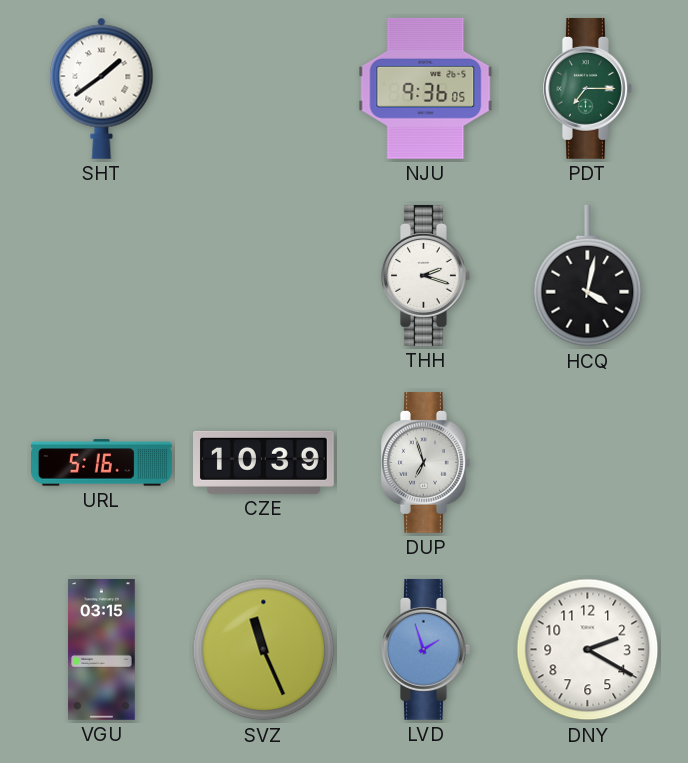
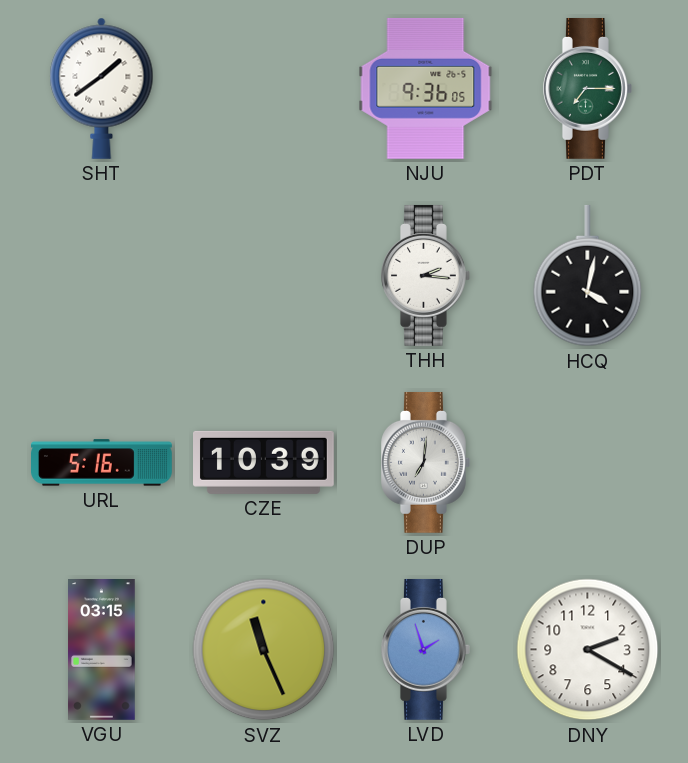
THH: 2:18 -> 2:16 (426, 275)
DUP: 6:57 -> 7:01 (426, 462)
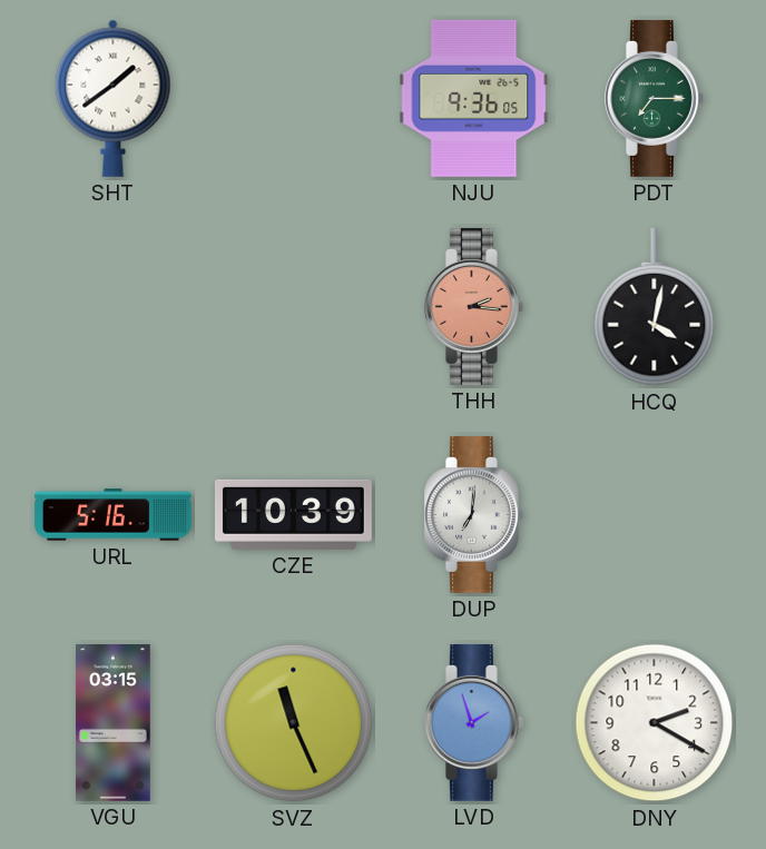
THH dial: white -> salmon (474, 306)
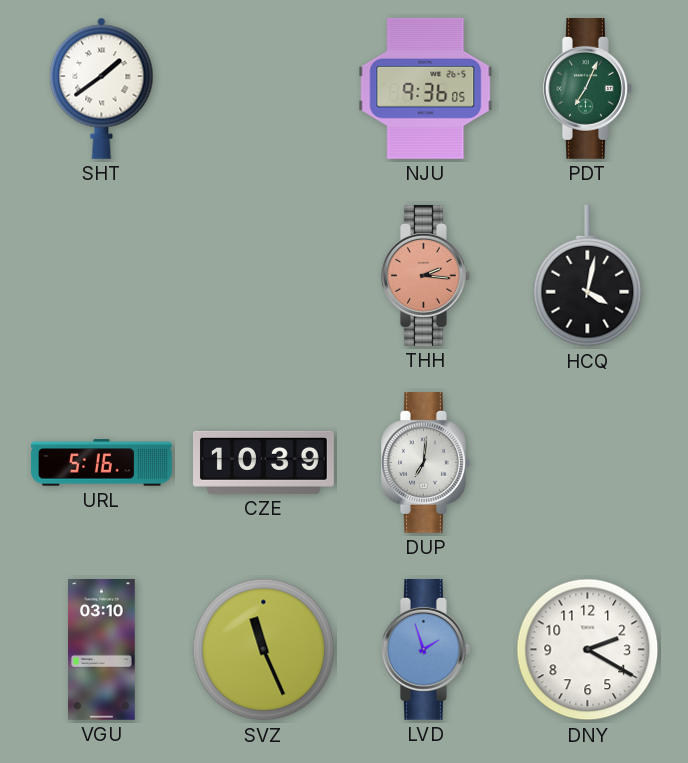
PDT: 7:15 -> 7:04 (588, 88)
VGU: 03:15 -> 03:10 (102, 650)
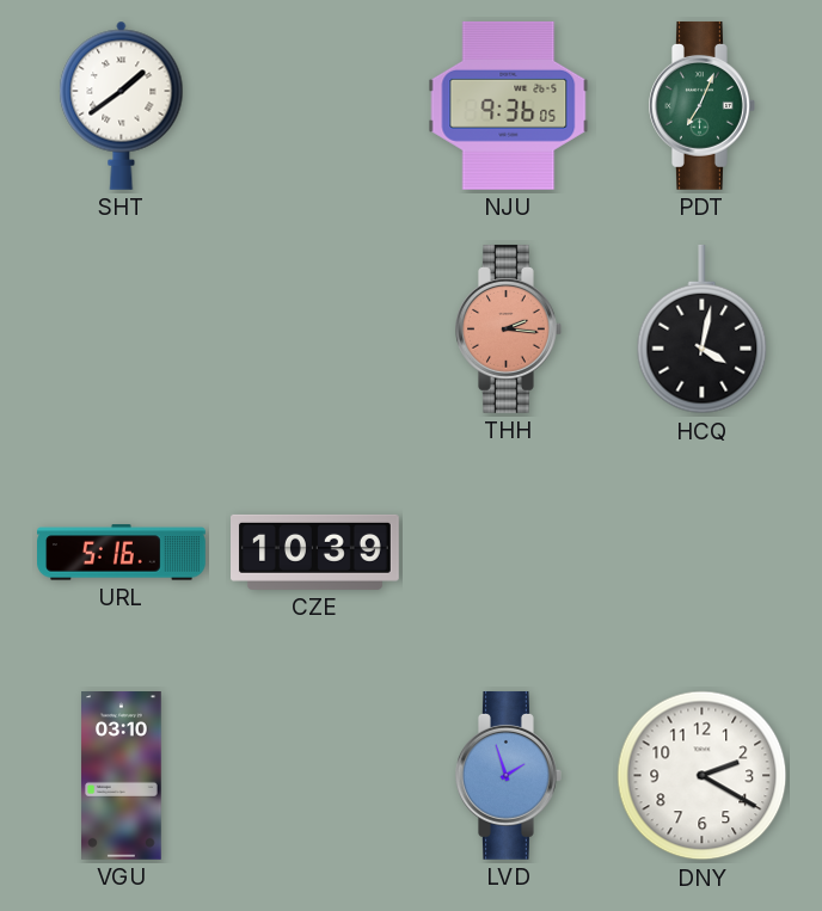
DUP: 7:01 -> none (426, 462)
SVZ: 11:26 -> none (264, 650)
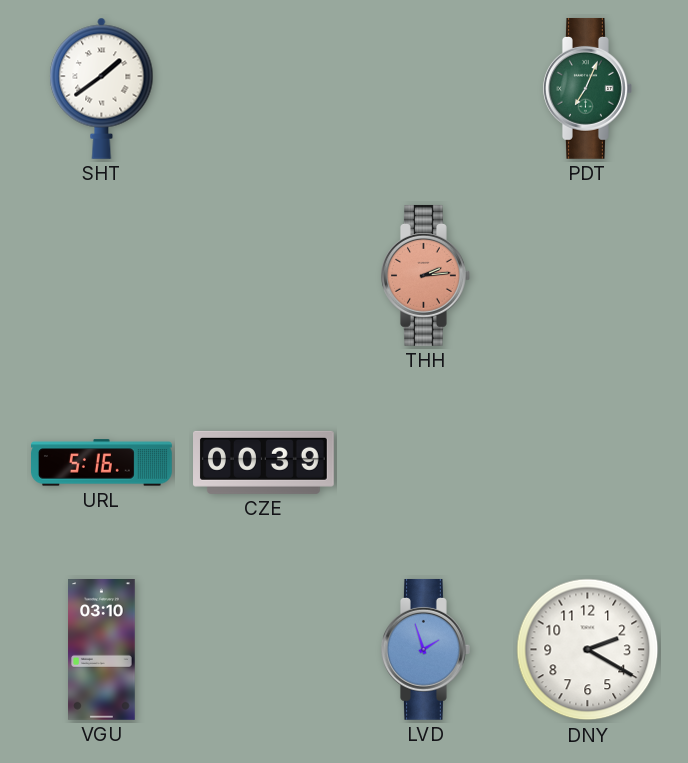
NJU: 9:36 -> none (509, 105)
THH: 2:16 -> 2:14 (426, 275)
HCQ: 4:02 -> none (703, 330)
CZE: 10:39 -> 00:39 (264, 462)
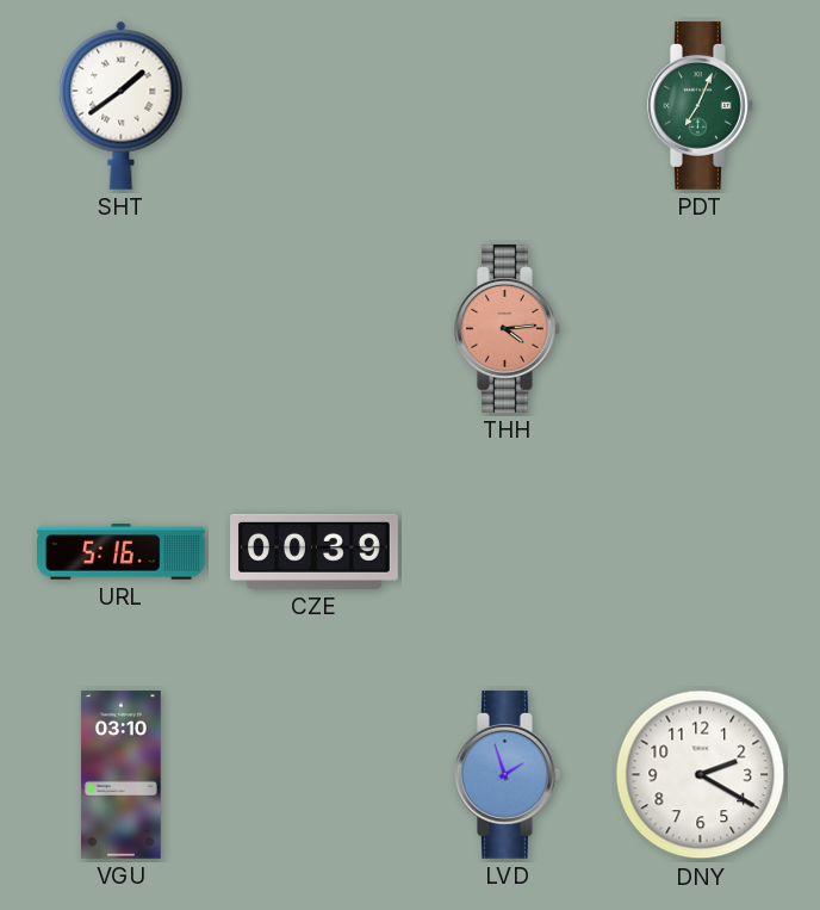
THH: 2:14 -> 4:14 (508, 328)
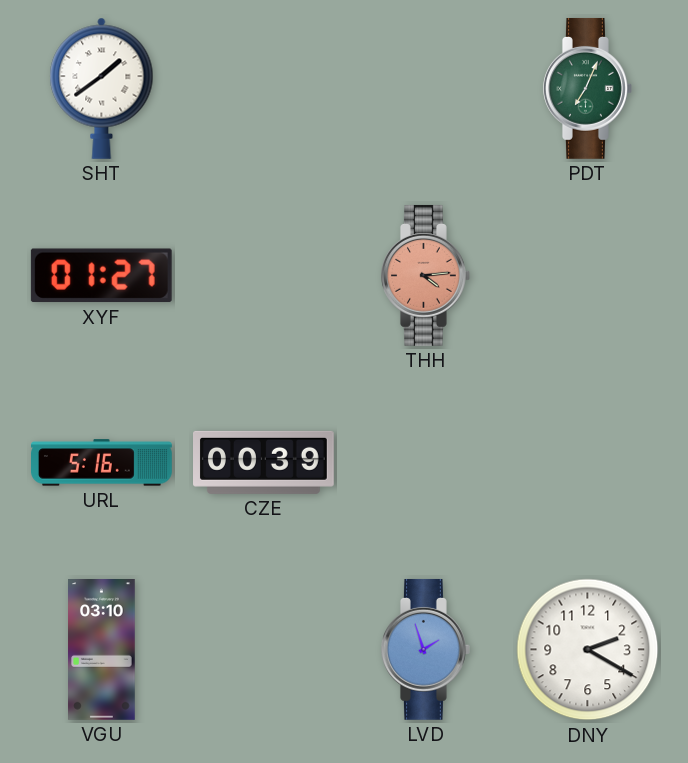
XYF: none -> 01:27 (101, 276)
